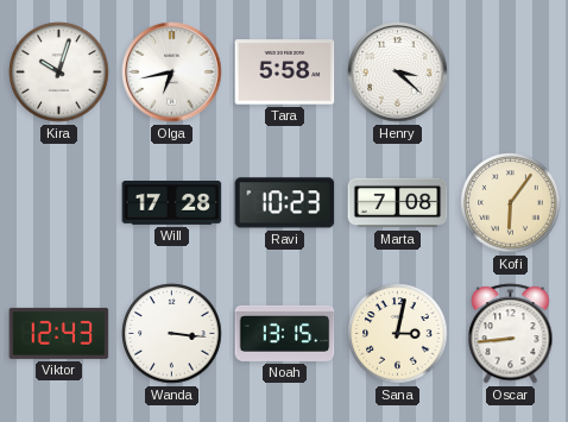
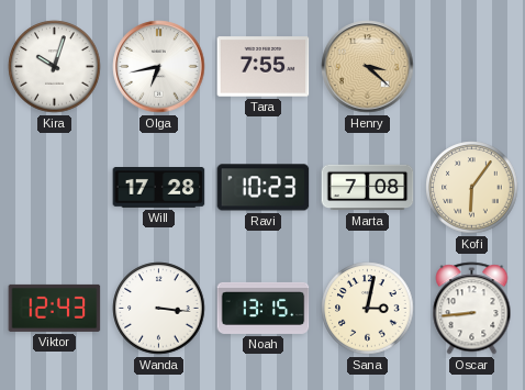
Tara: 5:58 -> 7:55 (264, 67)
Henry dial: white -> champagne (368, 67)
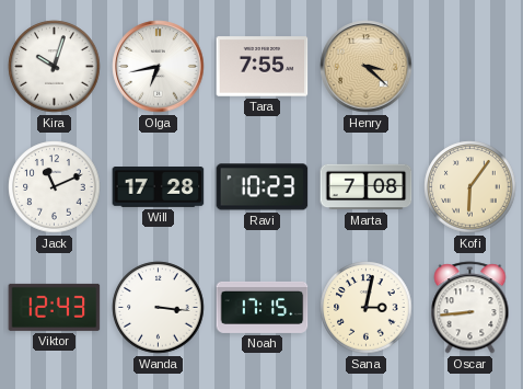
Jack: none -> 11:11 (55, 187)
Noah: 13:15 -> 17:15 (263, 307)
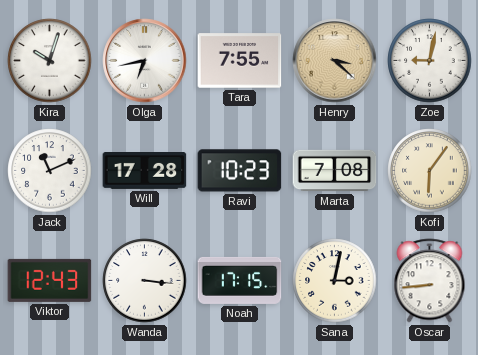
Zoe: none -> 9:02 (430, 61)
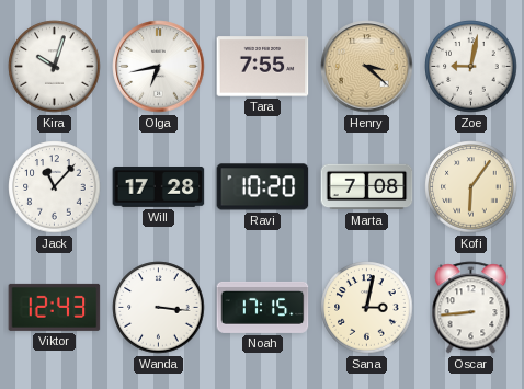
Jack: 11:11 -> 11:07 (55, 187)
Ravi: 10:23 -> 10:20 (263, 187)
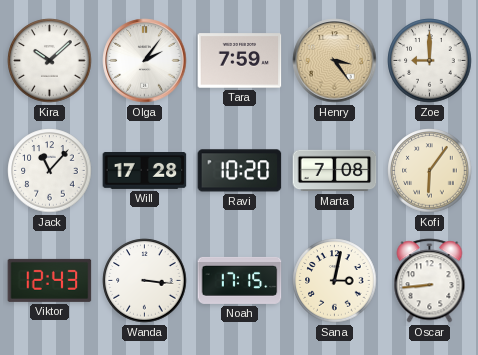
Kira: 10:03 -> 10:08 (50, 61)
Olga: 6:43 -> 2:06 (145, 61)
Tara: 7:55 -> 7:59 (240, 61)
Henry: 3:22 -> 3:24 (335, 61)
Zoe: 9:02 -> 9:00 (430, 61)
